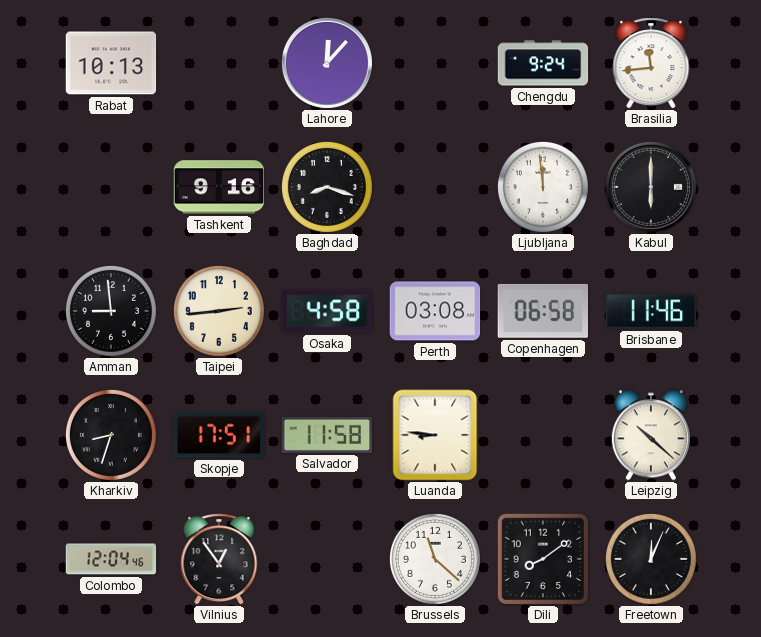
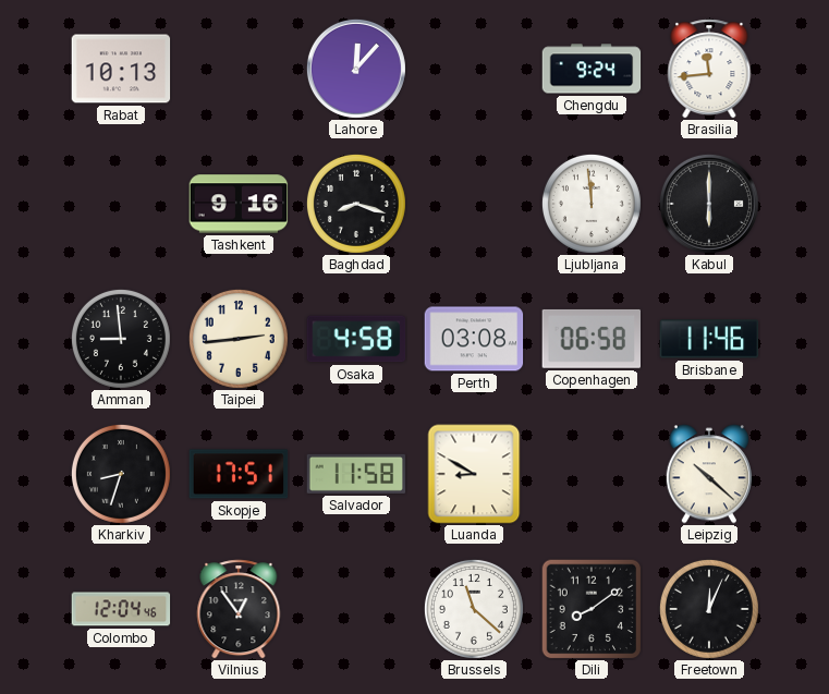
Luanda: 8:46 -> 8:50 (474, 474)
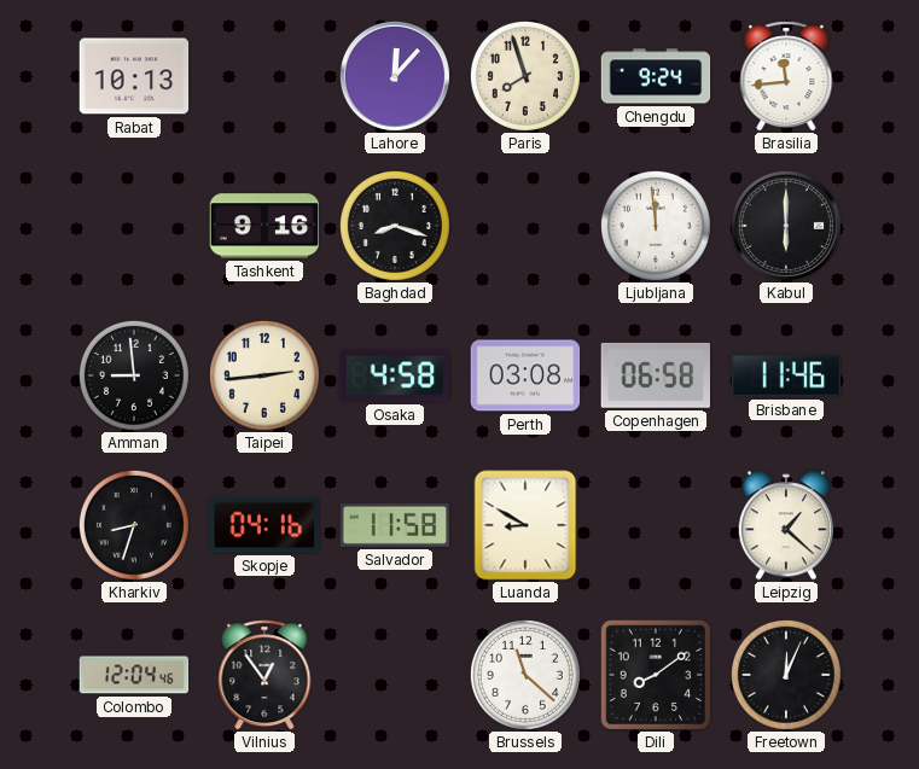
Paris: none -> 7:57 (525, 76)
Skopje: 17:51 -> 04:16 (264, 525)
Leipzig: 10:22 -> 1:22 (786, 525)
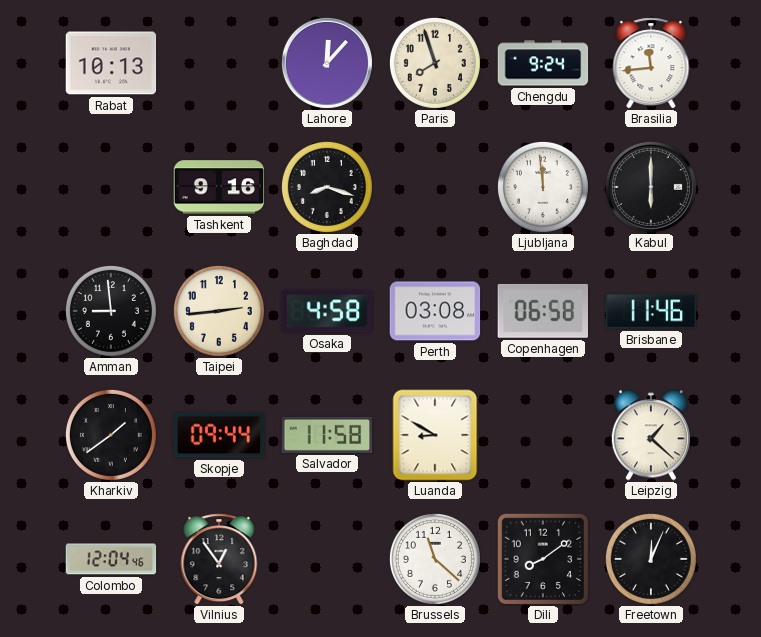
Kharkiv: 8:33 -> 1:39 (111, 435)
Skopje: 04:16 -> 09:44 (219, 435)
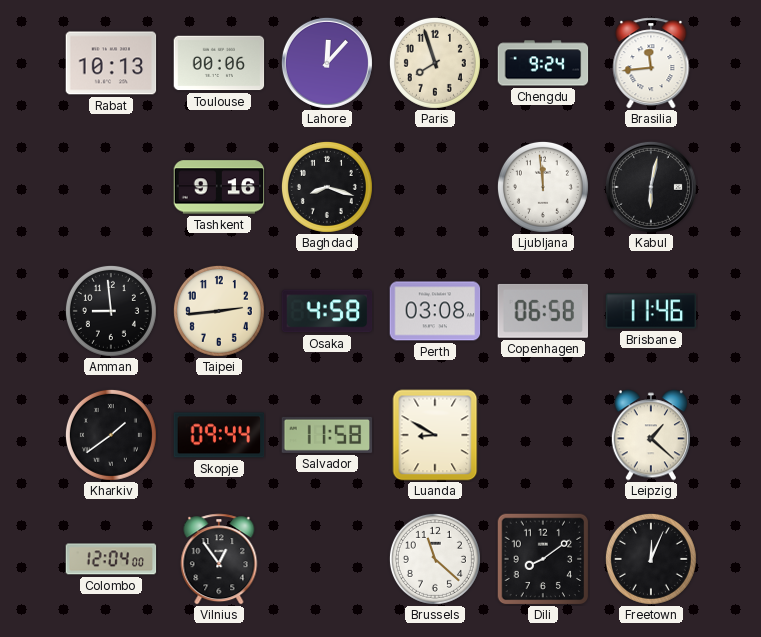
Toulouse: none -> 00:06 (219, 63)
Kabul: 6:00 -> 6:02 (651, 187)
Colombo: 12:04:46 -> 12:04:00 (111, 559)
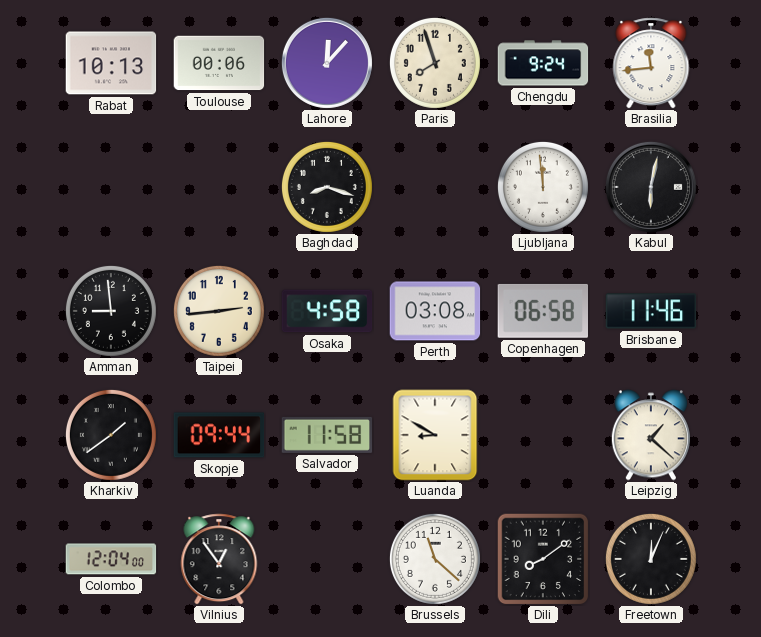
Tashkent: 9:16 -> none (219, 187)
